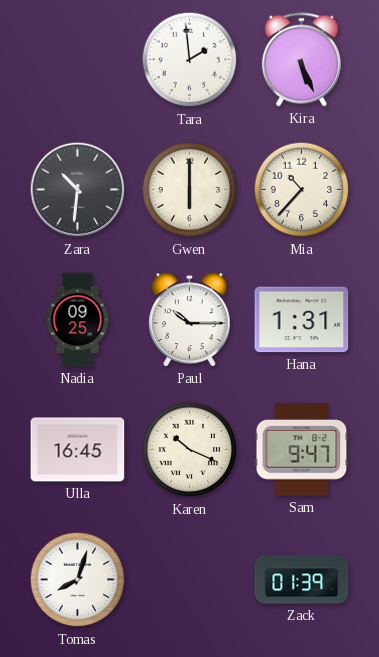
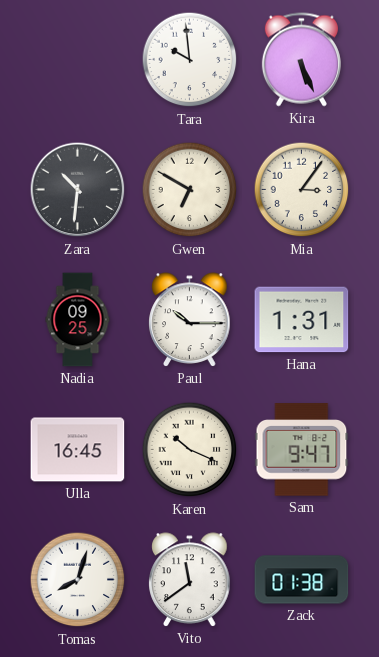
Tara: 1:59 -> 9:59 (190, 60)
Gwen: 6:00 -> 6:50 (190, 190)
Mia: 10:37 -> 3:06 (302, 190)
Vito: none -> 11:39 (190, 580)
Zack: 01:39 -> 01:38 (302, 580)
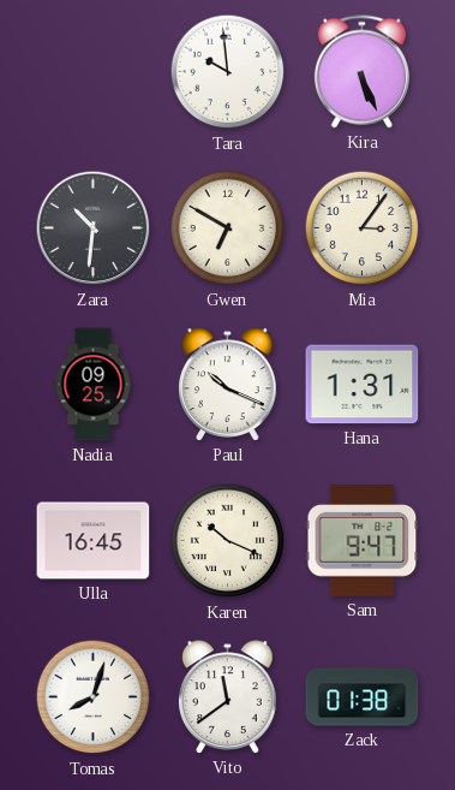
Paul: 10:15 -> 10:19 (228, 385)
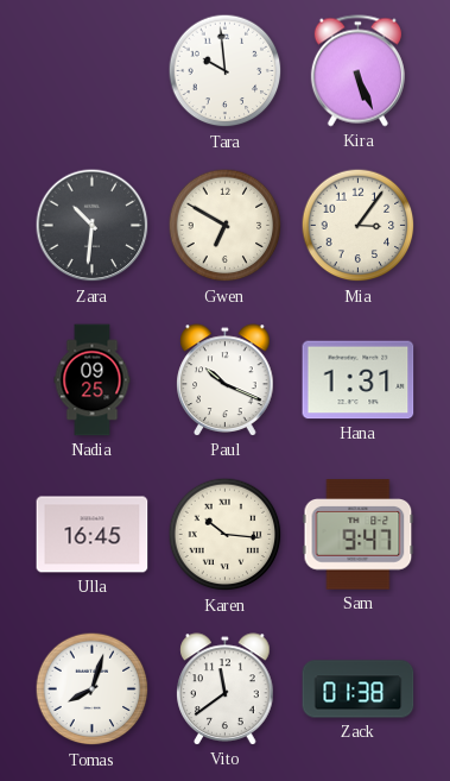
Karen: 10:19 -> 10:16 (226, 535)
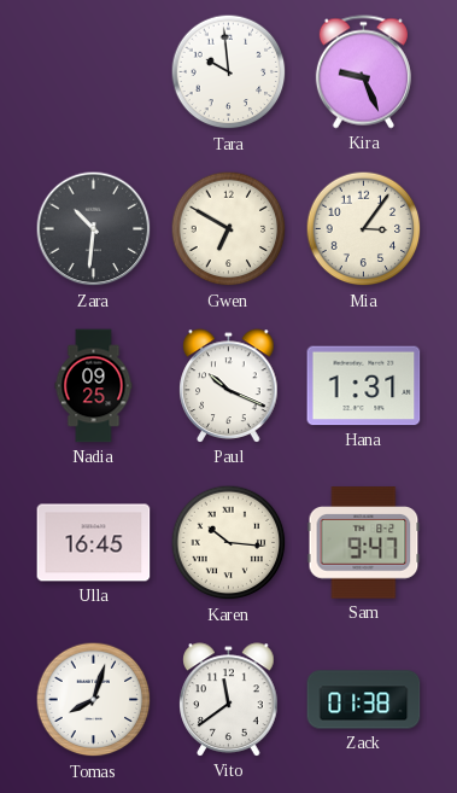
Kira: 5:26 -> 9:26 (363, 72)
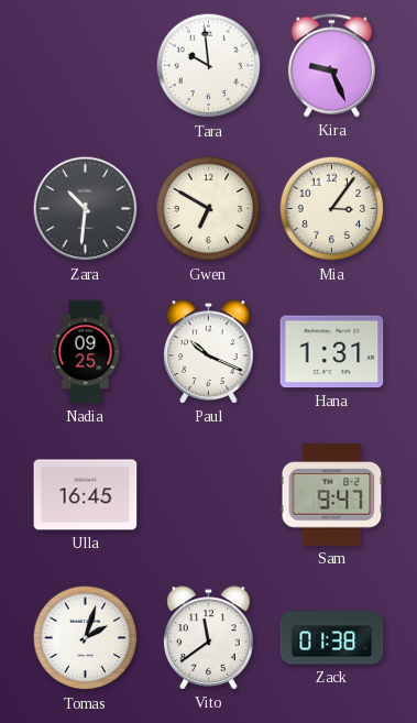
Karen: 10:16 -> none (229, 543)
Tomas: 8:03 -> 2:03 (86, 638)
